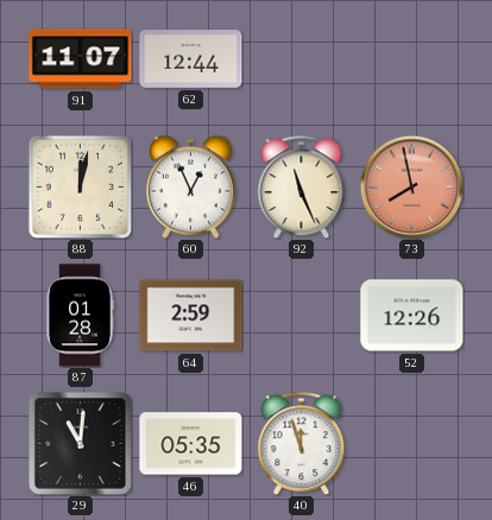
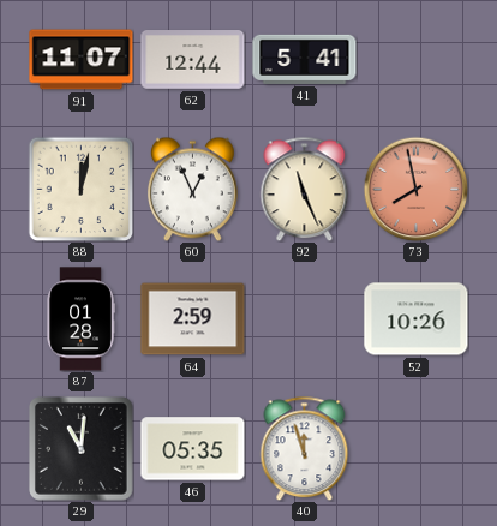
41: none -> 5:41 (305, 59)
52: 12:26 -> 10:26 (417, 319)
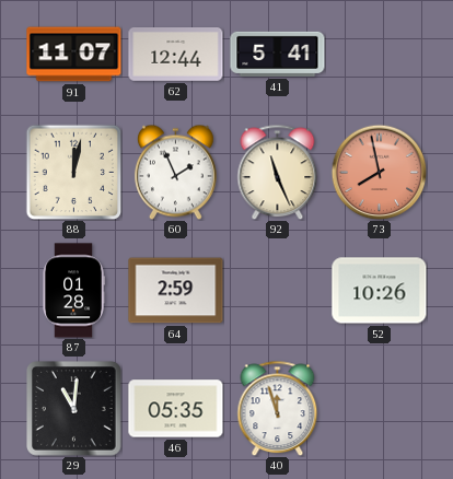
60: 12:56 -> 1:56 (175, 172)
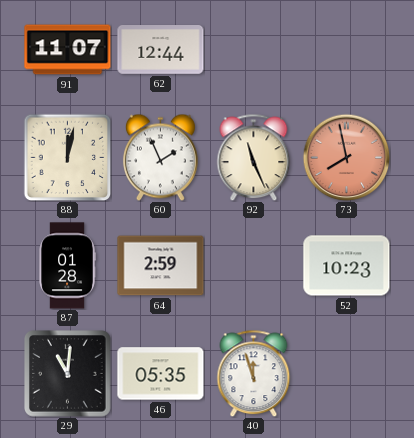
41: 5:41 -> none (278, 54)
52: 10:26 -> 10:23 (347, 266)
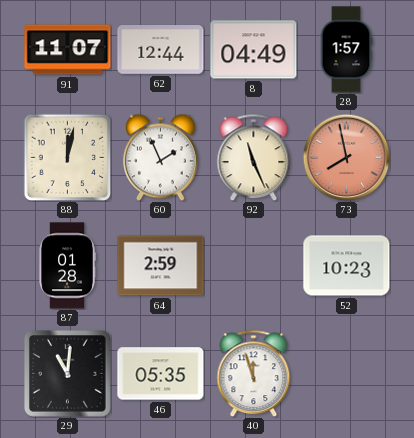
8: none -> 04:49 (254, 50)
28: none -> 1:57 (346, 50)
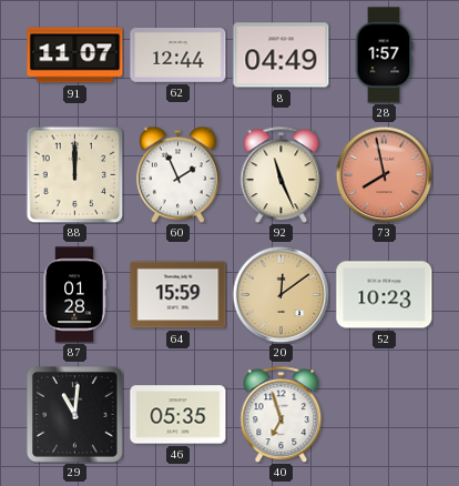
88: 12:02 -> 12:00 (74, 174)
64: 2:59 -> 15:59 (178, 295)
20: none -> 12:09 (280, 294)
40: 11:57 -> 6:57 (282, 414)
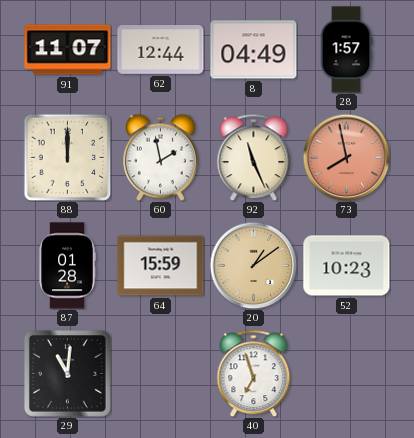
60: 1:56 -> 1:58 (160, 157)
20: 12:09 -> 1:09 (253, 265)
46: 05:35 -> none (178, 415)
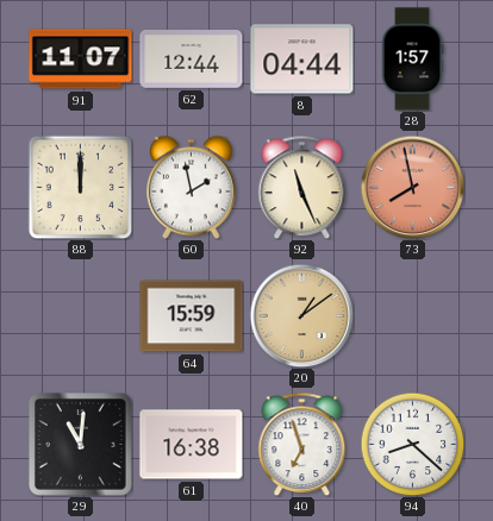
8: 04:49 -> 04:44 (302, 59)
87: 01:28 -> none (67, 266)
52: 10:23 -> none (347, 266)
61: none -> 16:38 (192, 445)
94: none -> 8:22 (412, 444)
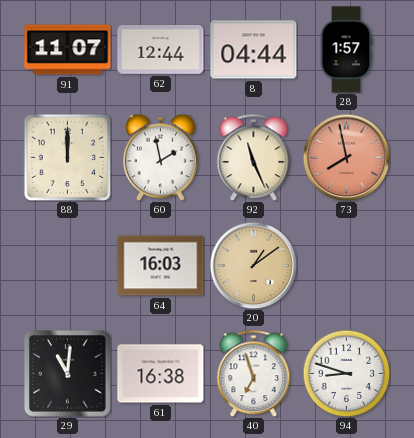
64: 15:59 -> 16:03 (161, 266)
94: 8:22 -> 8:48 (346, 373)
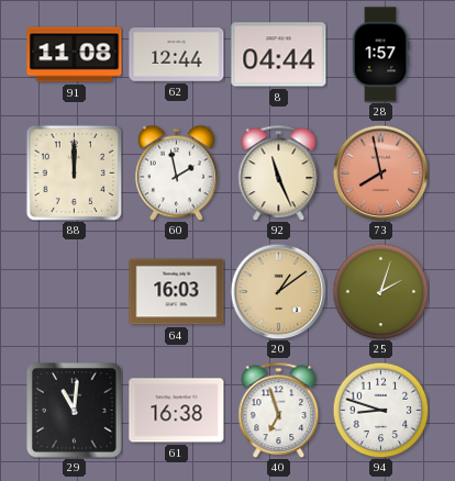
91: 11:07 -> 11:08 (75, 55)
25: none -> 2:03 (380, 291)
